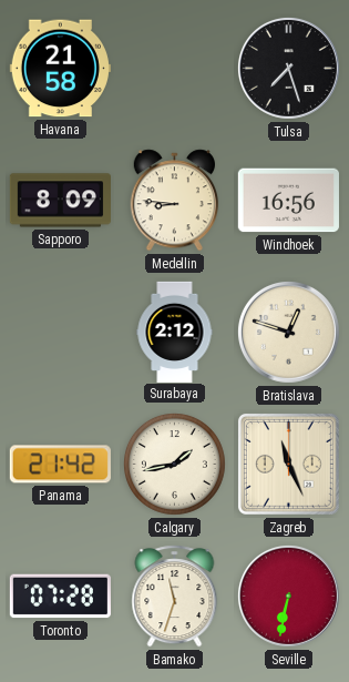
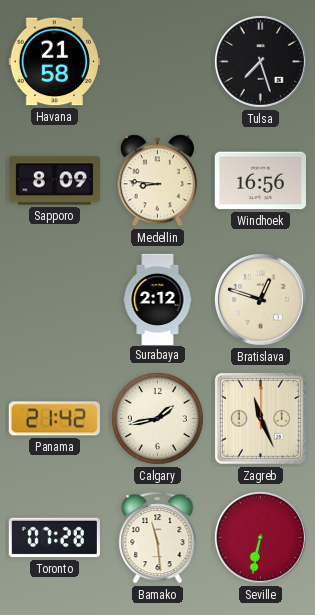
Bamako: 11:33 -> 11:29 (158, 538)
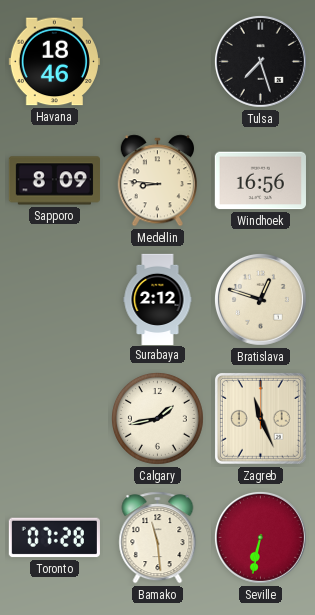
Havana: 21:58 -> 18:46 (54, 62)
Panama: 21:42 -> none (54, 419)
